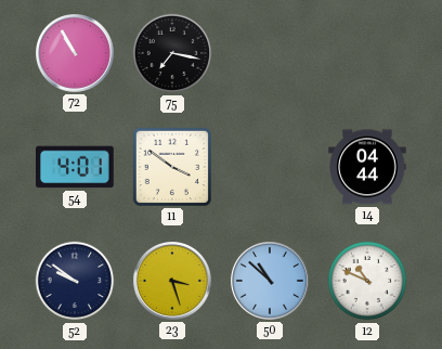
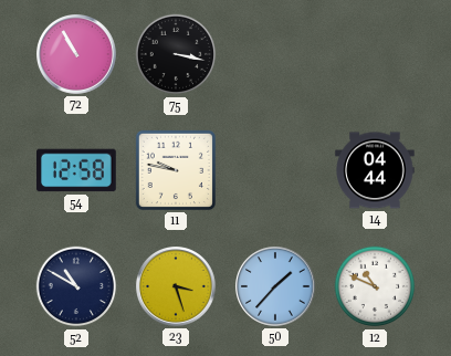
75: 7:17 -> 3:17 (176, 54)
54: 4:01 -> 12:58 (77, 170)
11: 3:51 -> 9:47 (176, 170)
52: 9:51 -> 10:50 (76, 286)
50: 10:52 -> 1:37 (276, 287)
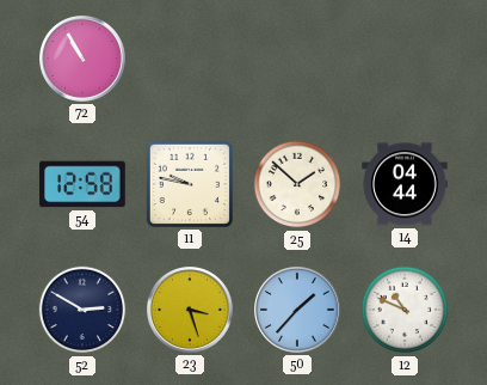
75: 3:17 -> none (176, 54)
25: none -> 1:52 (297, 184)
52: 10:50 -> 2:50 (82, 310)
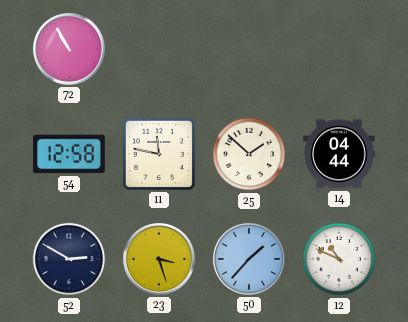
11: 9:47 -> 11:47 (159, 154)
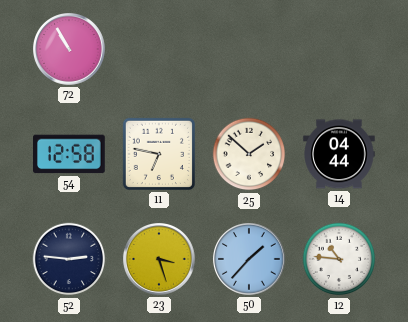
11: 11:47 -> 6:47 (159, 154)
52: 2:50 -> 2:46 (69, 259)
12: 10:49 -> 10:46 (339, 259)
